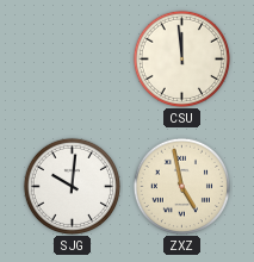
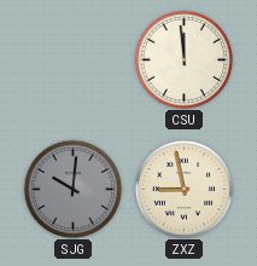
SJG dial: white -> grey (72, 189)
ZXZ: 4:58 -> 8:58 (183, 189)
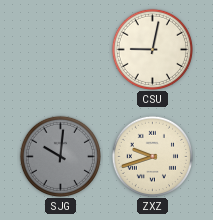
CSU: 11:59 -> 9:02 (152, 49)
ZXZ: 8:58 -> 9:42 (152, 156)
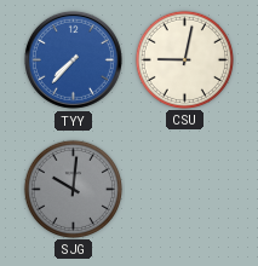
TYY: none -> 7:37 (73, 59)
ZXZ: 9:42 -> none (152, 156)
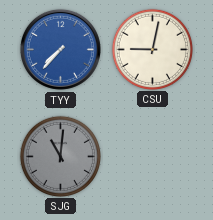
SJG: 10:01 -> 11:01 (60, 156)
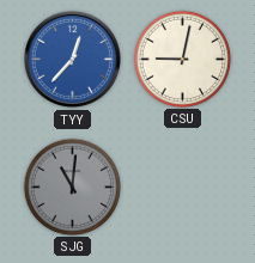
TYY: 7:37 -> 12:37 (72, 59)
